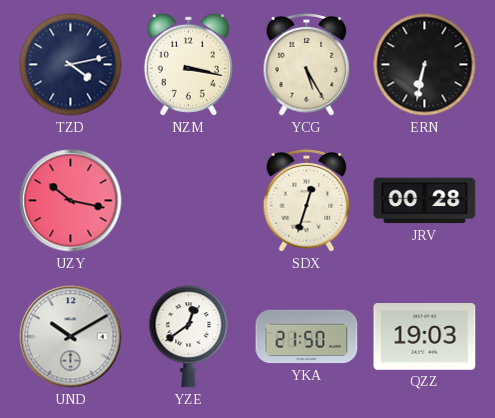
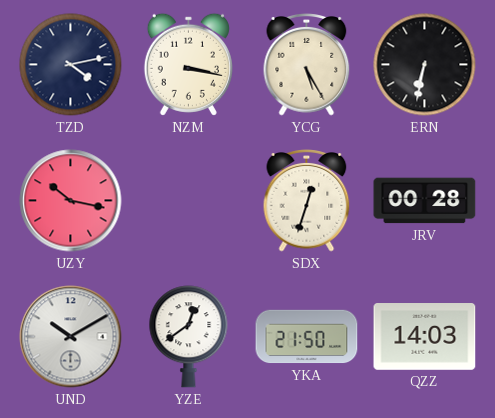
QZZ: 19:03 -> 14:03 (425, 337)
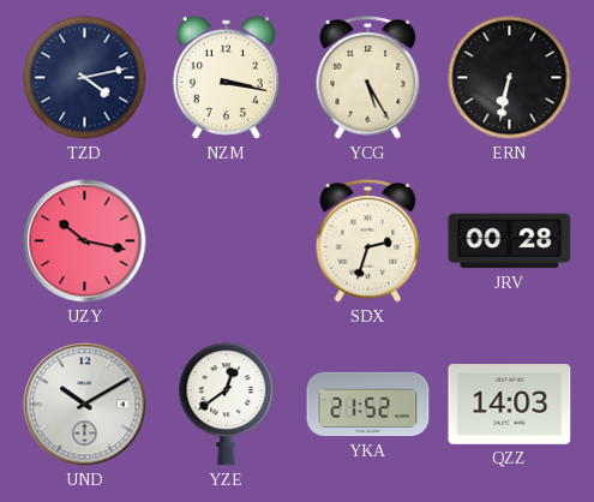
SDX: 12:33 -> 2:33 (368, 241)
YKA: 21:50 -> 21:52 (368, 405)
